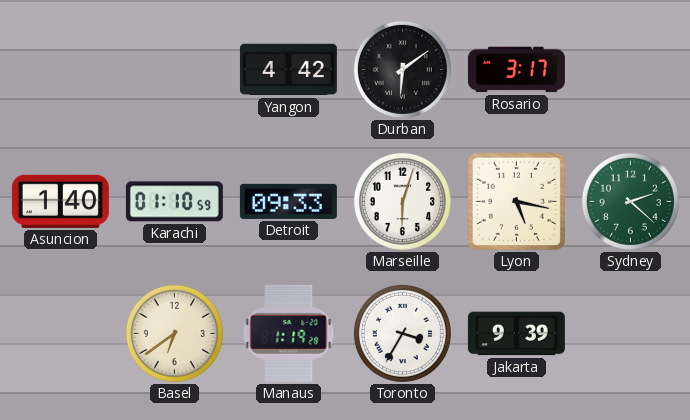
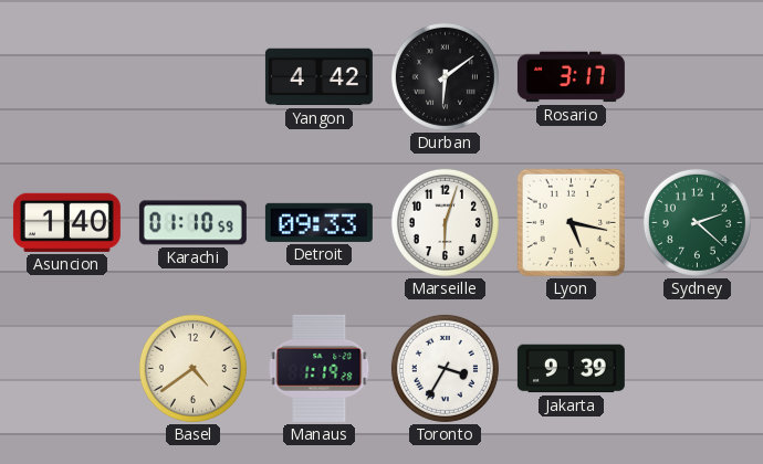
Basel: 6:39 -> 4:39 (192, 368)
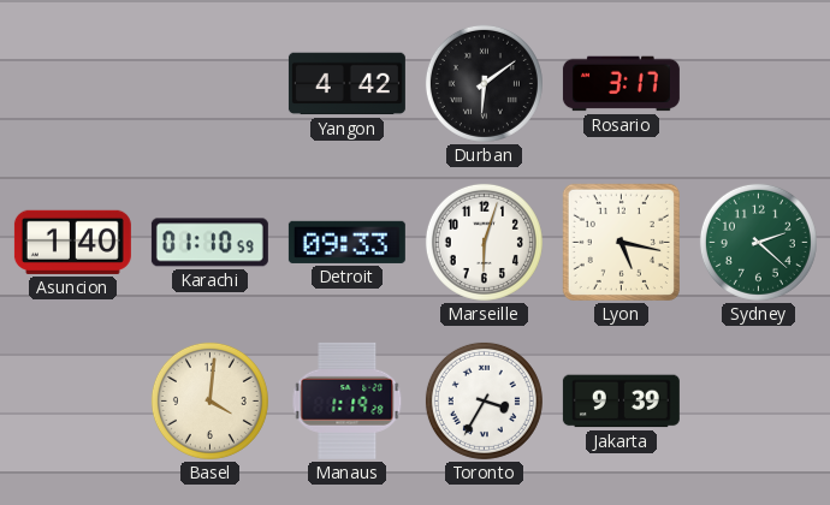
Basel: 4:39 -> 4:01 (209, 400)
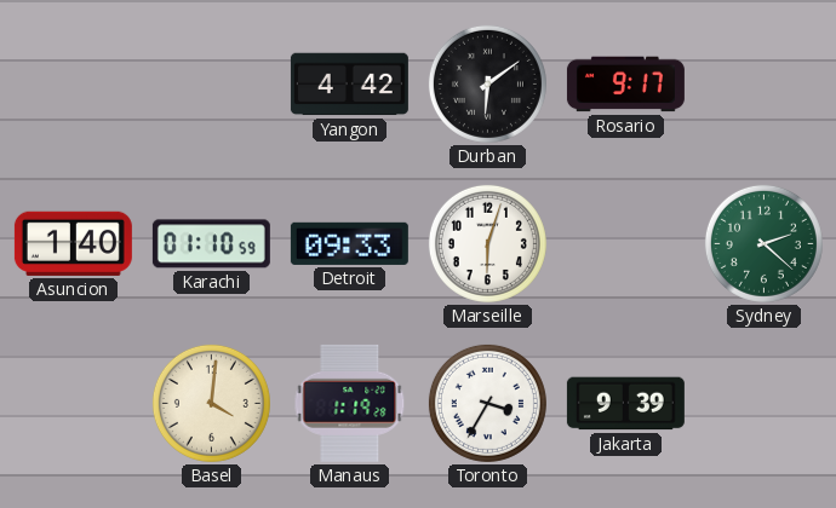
Rosario: 3:17 -> 9:17 (625, 85)
Lyon: 5:17 -> none (621, 242)
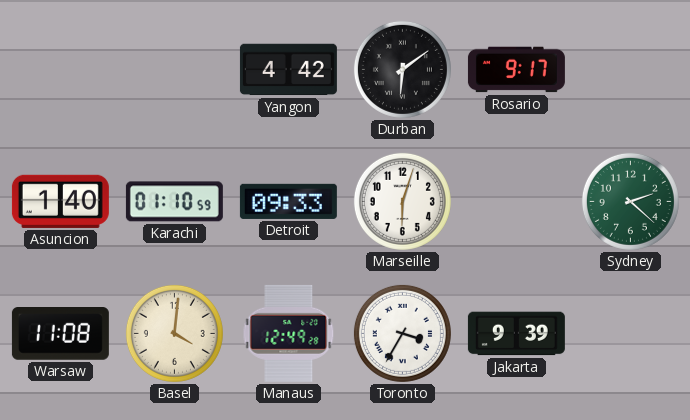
Warsaw: none -> 11:08 (60, 334)
Manaus: 1:19 -> 12:49 (289, 333)
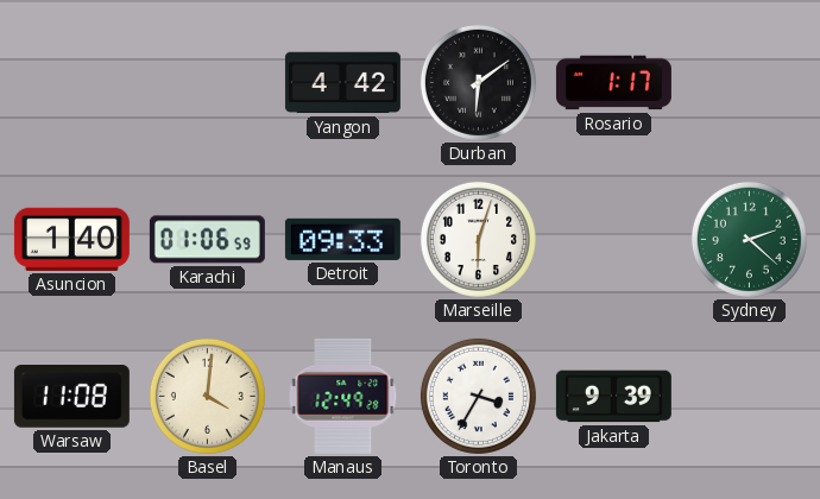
Rosario: 9:17 -> 1:17 (613, 83)
Karachi: 01:10 -> 01:06 (207, 240)
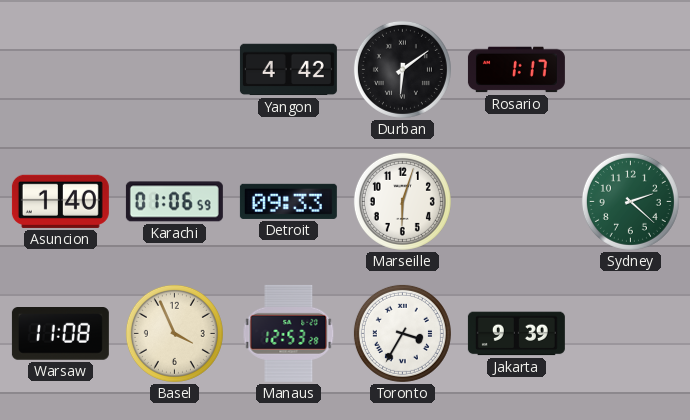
Basel: 4:01 -> 3:56 (174, 333)
Manaus: 12:49 -> 12:53 (289, 333)
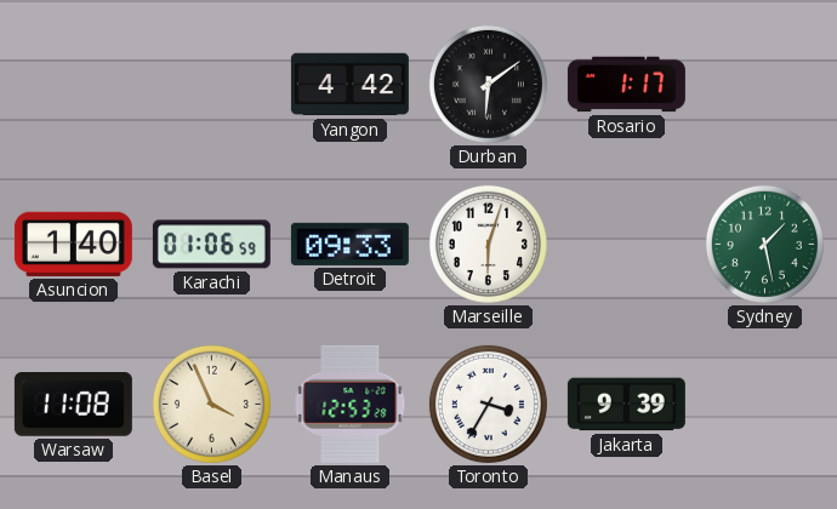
Sydney: 2:22 -> 1:28 (764, 244)
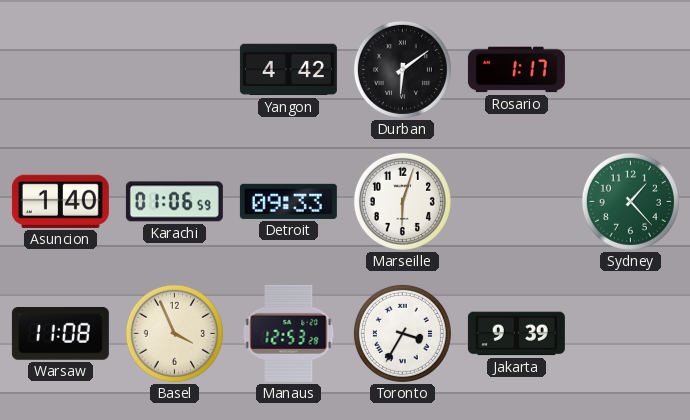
Sydney: 1:28 -> 1:23 (630, 201)
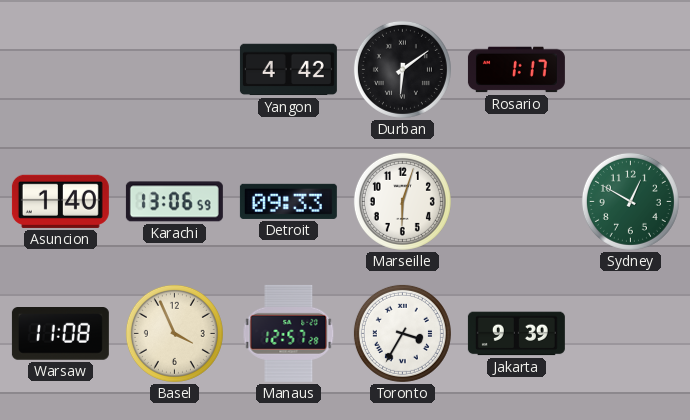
Karachi: 01:06 -> 13:06 (174, 202)
Sydney: 1:23 -> 12:50 (630, 201)
Manaus: 12:53 -> 12:57 (289, 333)
